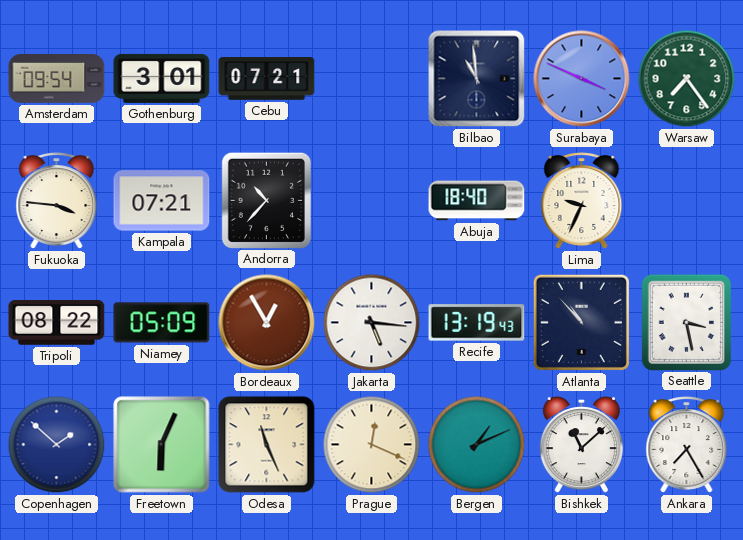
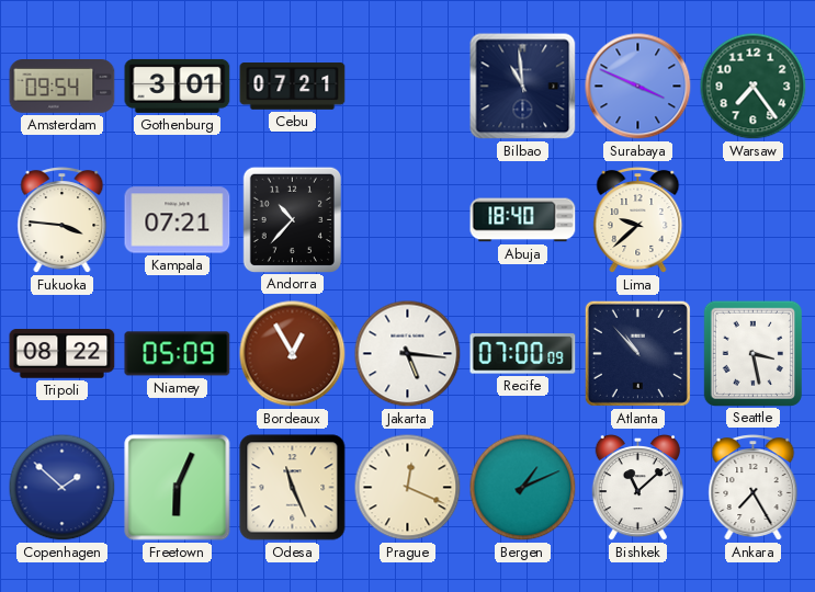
Lima: 9:34 -> 9:38 (638, 220)
Recife: 13:19 -> 07:00 (523, 354)
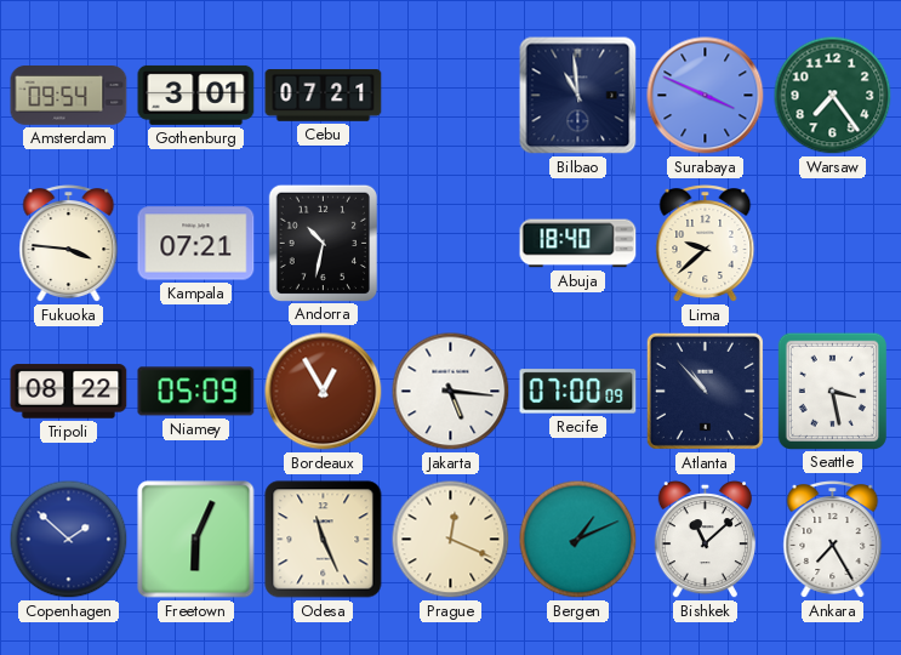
Andorra: 10:37 -> 10:32 (323, 243)
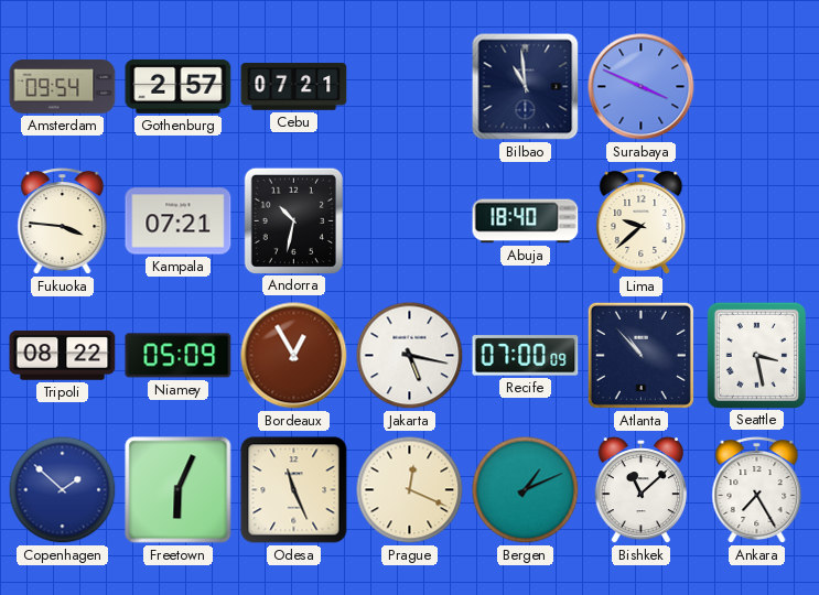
Gothenburg: 3:01 -> 2:57 (179, 86)
Warsaw: 7:24 -> none (833, 96)
Jakarta: 5:16 -> 5:17 (410, 356)
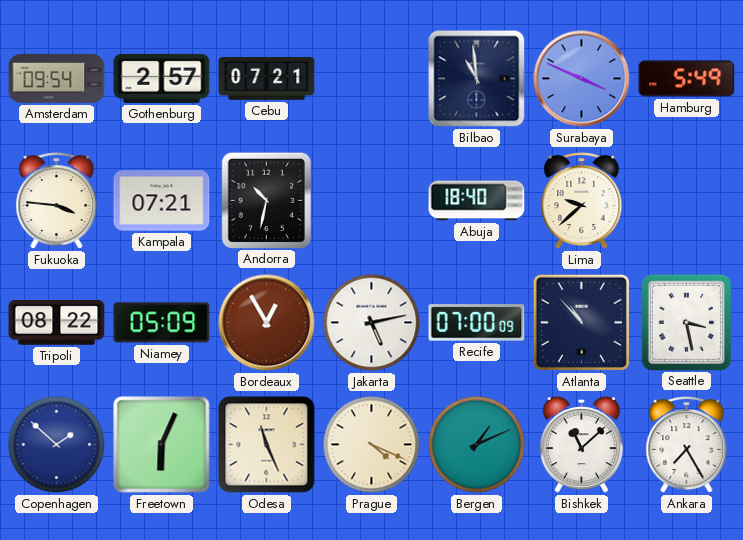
Hamburg: none -> 5:49 (687, 79)
Jakarta: 5:17 -> 5:13 (372, 323)
Prague: 12:19 -> 4:19 (372, 445)
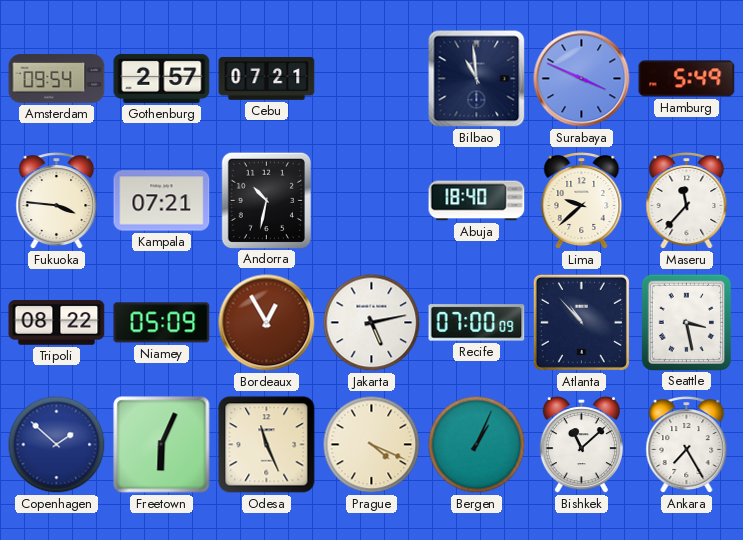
Maseru: none -> 11:37 (687, 201)
Bergen: 1:11 -> 1:04 (477, 445)
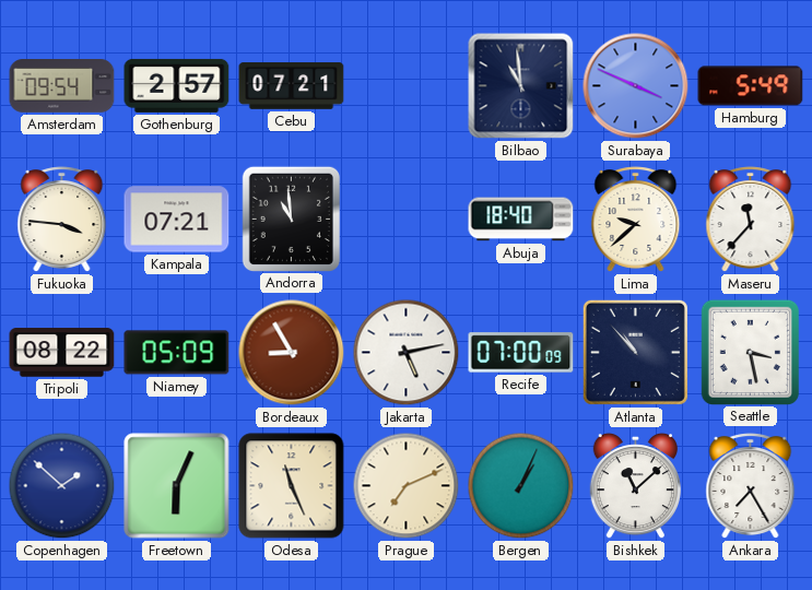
Andorra: 10:32 -> 10:59 (291, 219)
Bordeaux: 12:55 -> 8:55 (292, 353)
Prague: 4:19 -> 7:11 (407, 486)
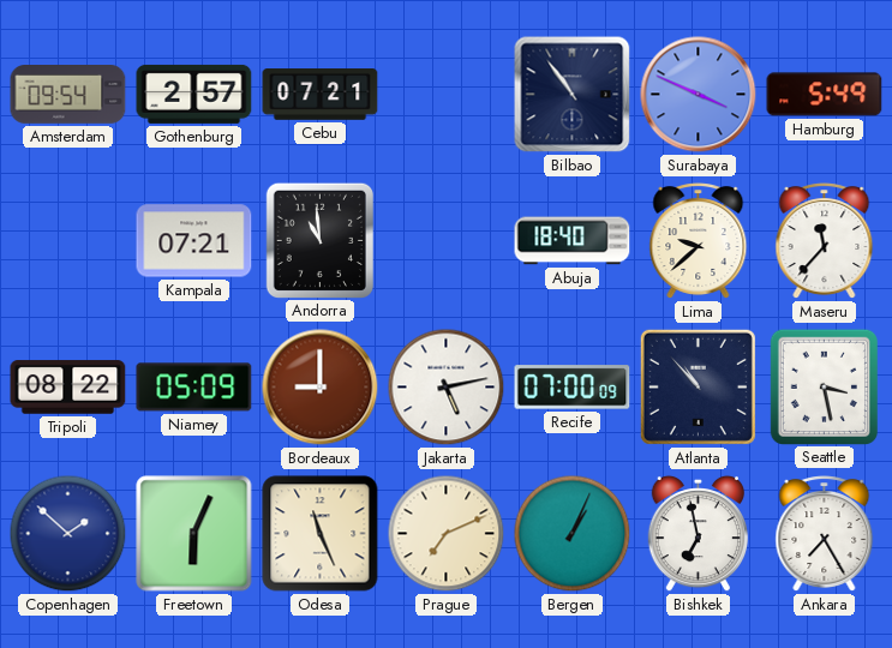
Bilbao: 10:59 -> 10:54 (573, 95)
Fukuoka: 3:46 -> none (62, 220)
Bordeaux: 8:55 -> 9:00 (321, 388)
Bishkek: 11:08 -> 6:58 (698, 534)
